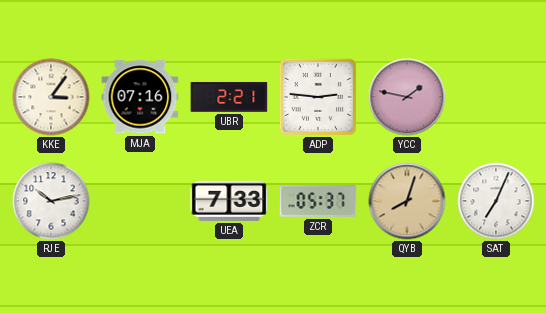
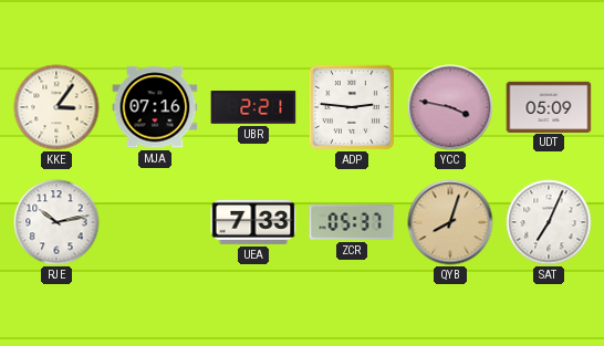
YCC: 1:47 -> 3:47 (450, 107)
UDT: none -> 05:09 (549, 106)
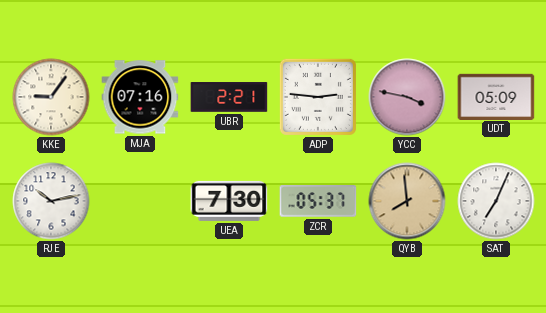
KKE: 3:06 -> 9:06 (51, 97)
UEA: 7:33 -> 7:30 (229, 201)
QYB: 8:03 -> 7:59 (407, 201)
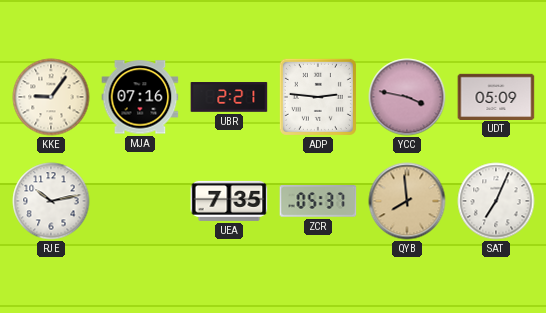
UEA: 7:30 -> 7:35 (229, 201)
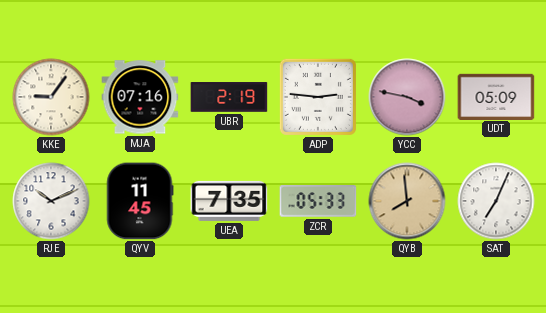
UBR: 2:21 -> 2:19 (229, 97)
RJE: 10:13 -> 10:11 (51, 201)
QYV: none -> 11:45 (140, 201)
ZCR: 05:37 -> 05:33 (318, 201)
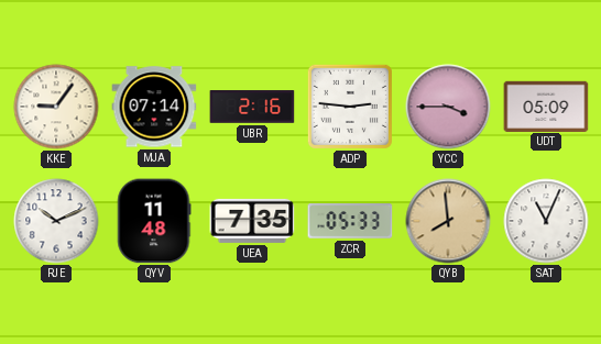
MJA: 07:16 -> 07:14 (154, 107)
UBR: 2:19 -> 2:16 (252, 107)
YCC: 3:47 -> 3:45 (448, 107)
QYV: 11:45 -> 11:48 (154, 221)
SAT: 7:04 -> 11:04 (546, 221)
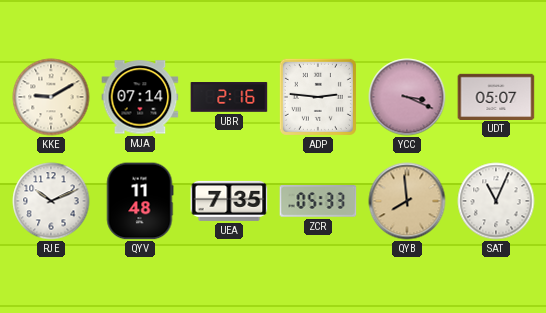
KKE: 9:06 -> 9:10 (51, 97)
YCC: 3:45 -> 3:19 (407, 97)
UDT: 05:09 -> 05:07 (496, 96)
